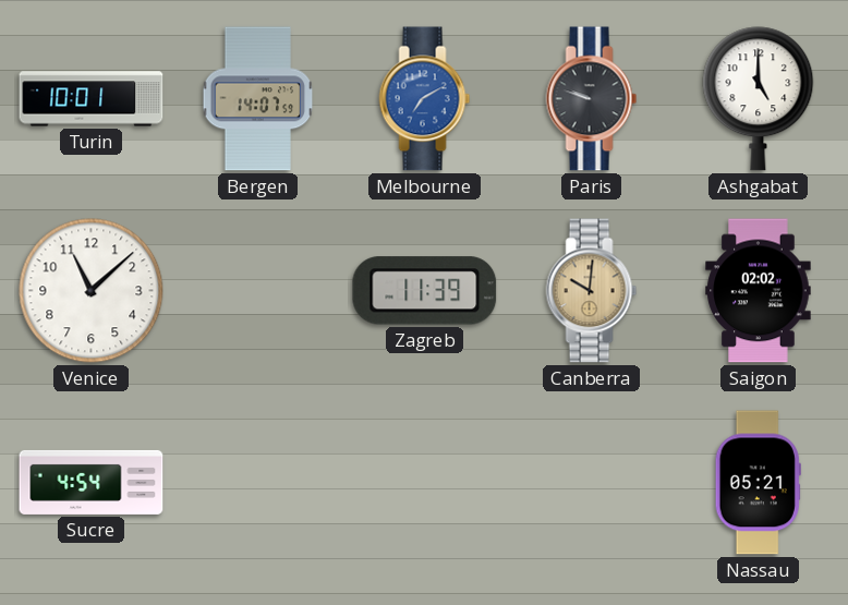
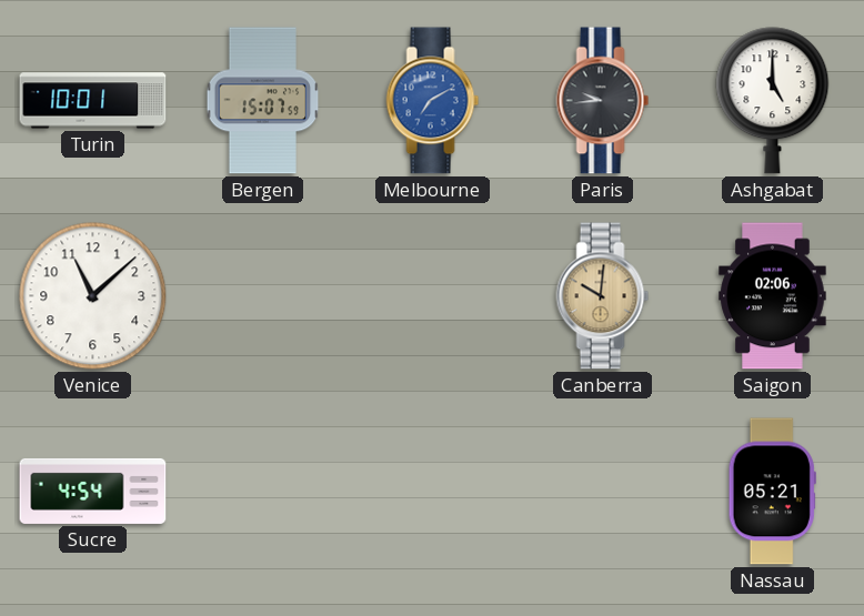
Bergen: 14:07 -> 15:07 (263, 101)
Paris: 9:48 -> 9:44 (603, 101)
Zagreb: 11:39 -> none (425, 291)
Saigon: 02:02 -> 02:06 (773, 296)
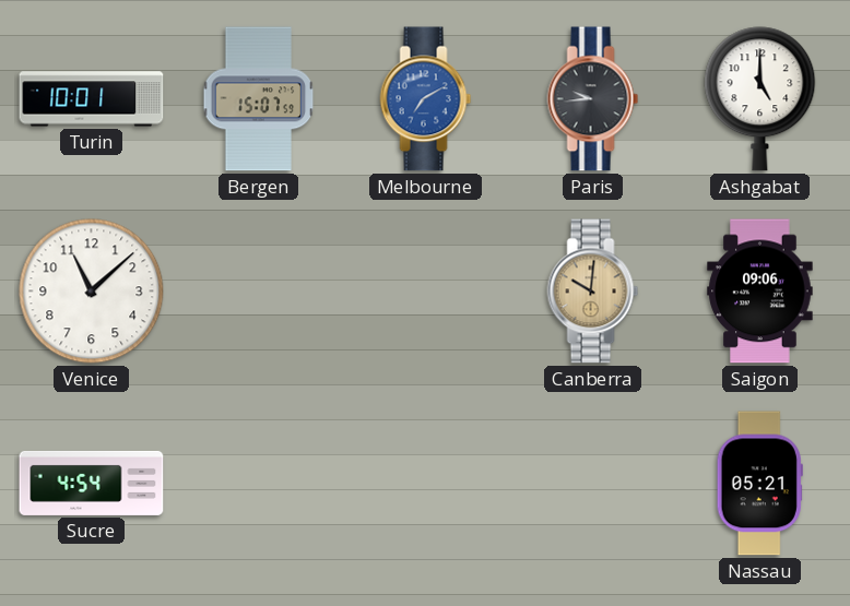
Saigon: 02:06 -> 09:06 (760, 292)
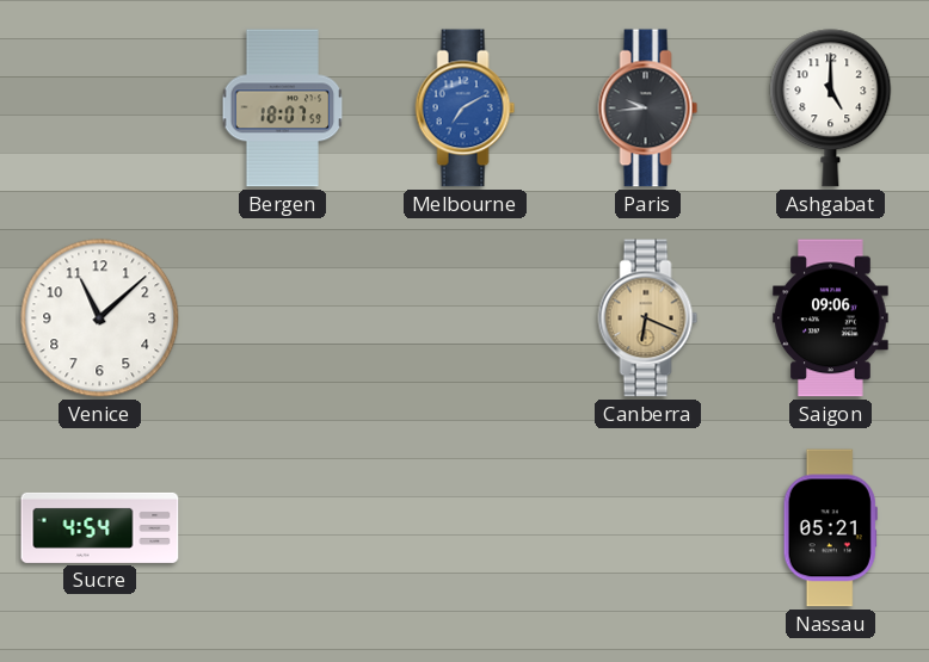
Turin: 10:01 -> none (92, 99)
Bergen: 15:07 -> 18:07 (283, 109)
Canberra: 10:01 -> 6:19 (648, 318)
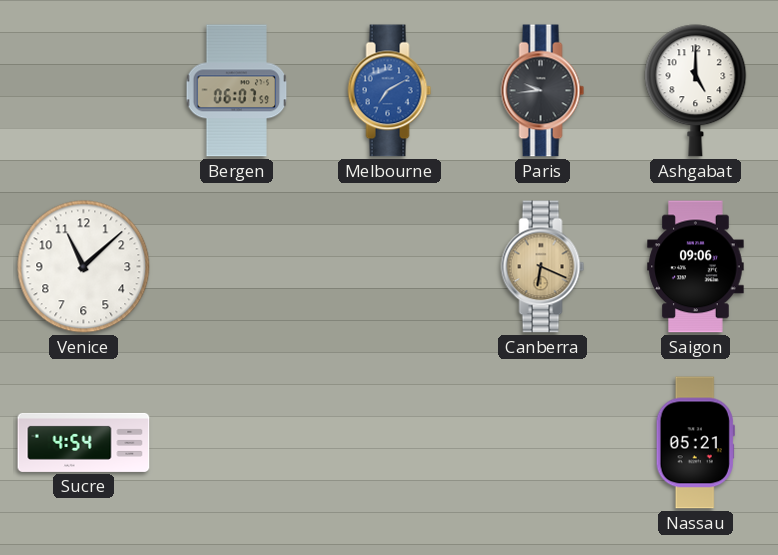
Bergen: 18:07 -> 06:07 (237, 91)
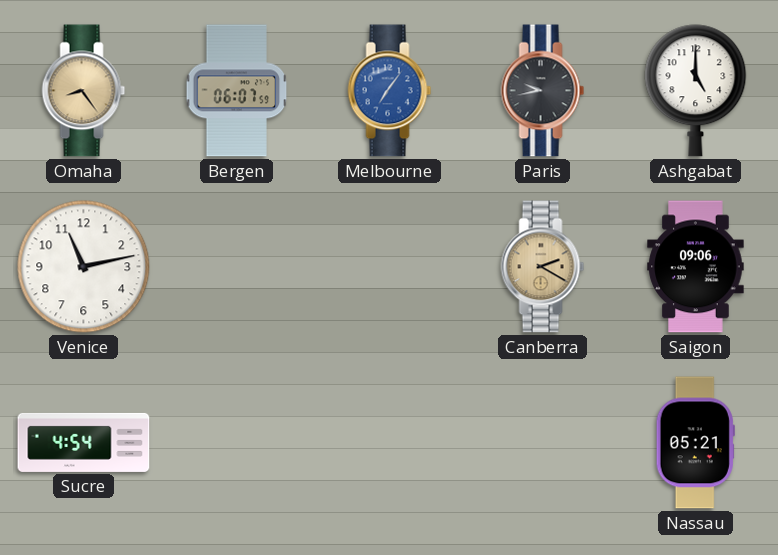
Omaha: none -> 8:24 (84, 91)
Melbourne: 7:10 -> 7:06 (390, 91)
Paris: 9:44 -> 9:43 (543, 91)
Venice: 11:08 -> 11:13 (84, 267)
Canberra: 6:19 -> 2:20 (543, 267)
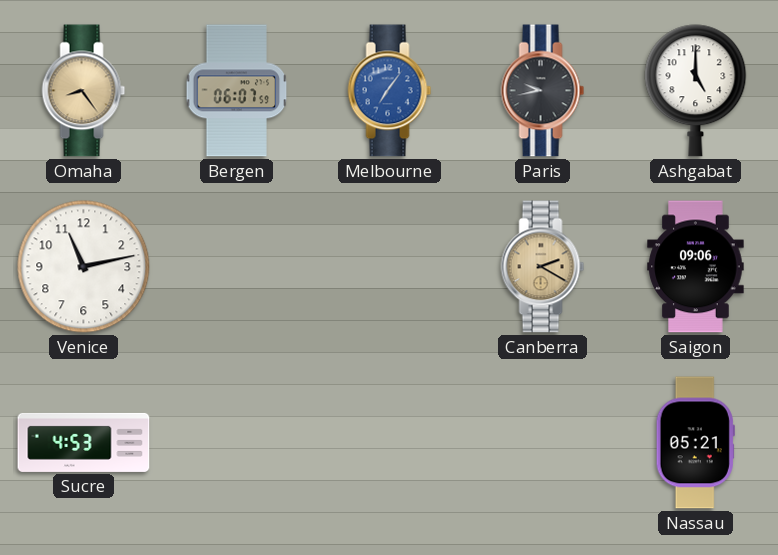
Sucre: 4:54 -> 4:53 (84, 442)
